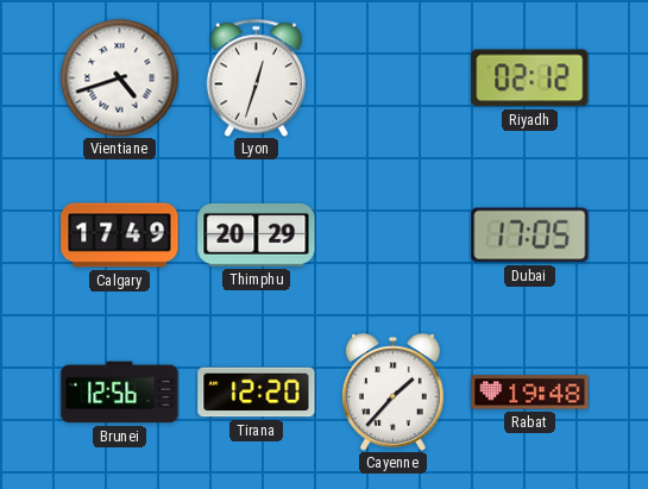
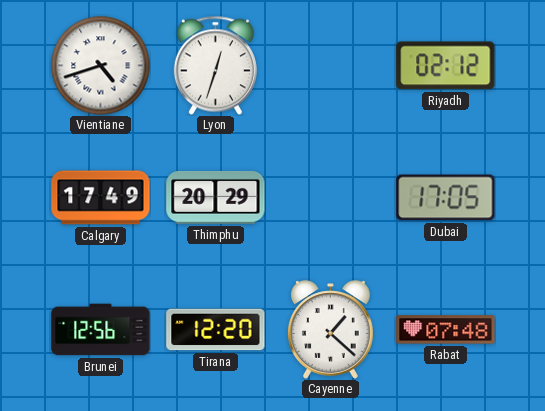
Cayenne: 1:37 -> 1:22 (330, 330)
Rabat: 19:48 -> 07:48 (446, 330)
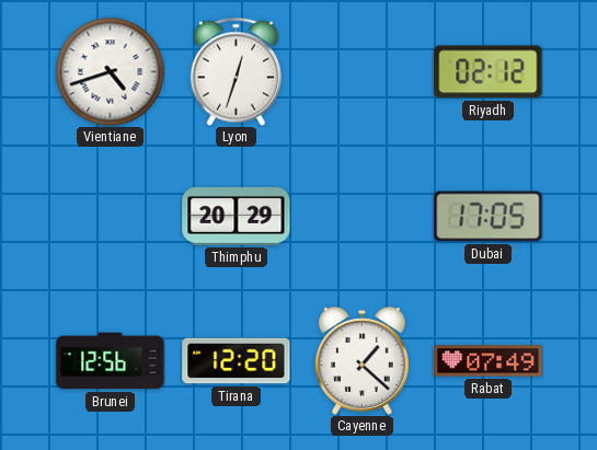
Calgary: 17:49 -> none (101, 198)
Rabat: 07:48 -> 07:49 (489, 361)
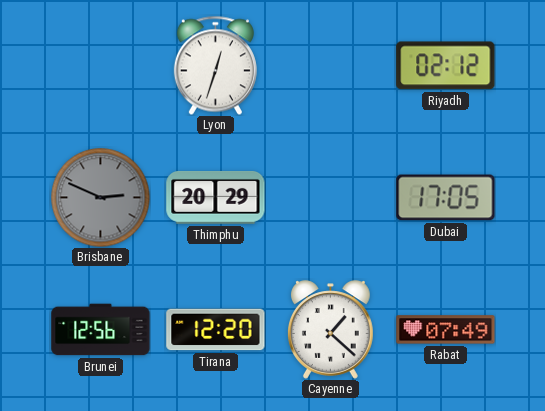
Vientiane: 4:42 -> none (111, 72)
Brisbane: none -> 2:49 (101, 198)
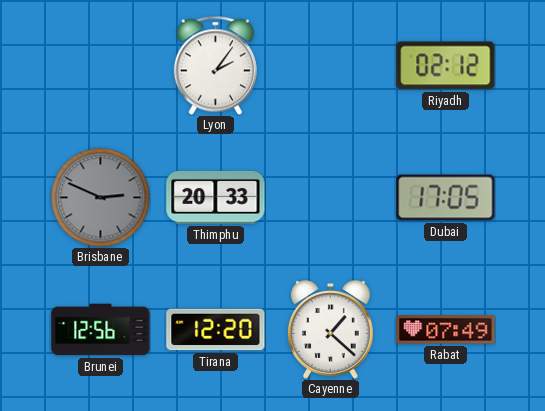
Lyon: 12:33 -> 2:06 (215, 65)
Thimphu: 20:29 -> 20:33 (216, 197)
